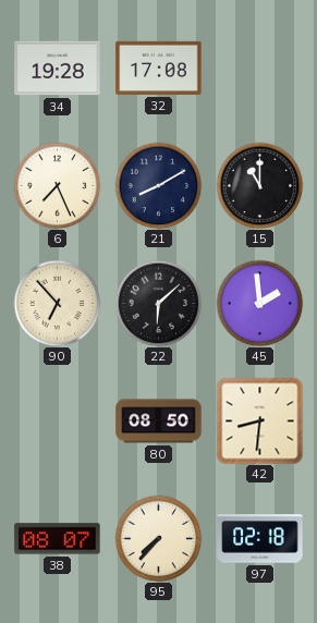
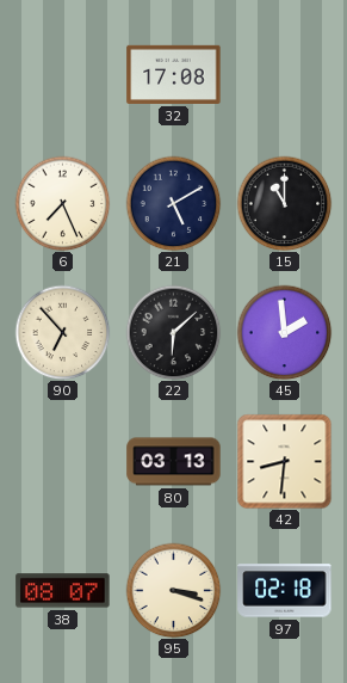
34: 19:28 -> none (58, 69)
21: 8:10 -> 5:10 (173, 203)
80: 08:50 -> 03:13 (174, 462)
95: 7:37 -> 3:18 (173, 590)
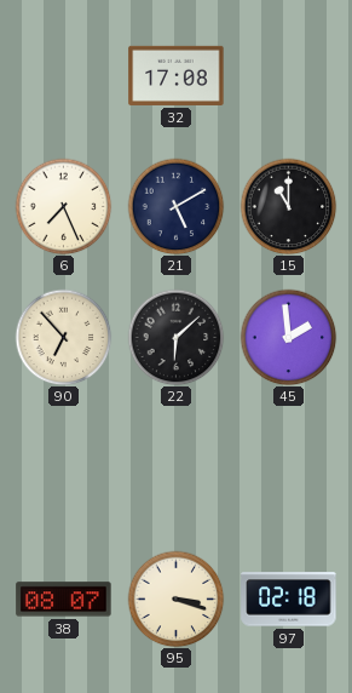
80: 03:13 -> none (174, 462)
42: 8:31 -> none (284, 461)
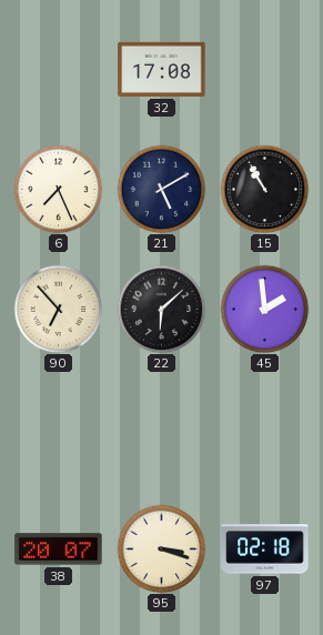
15: 11:00 -> 10:55 (264, 189)
38: 08:07 -> 20:07 (59, 550)
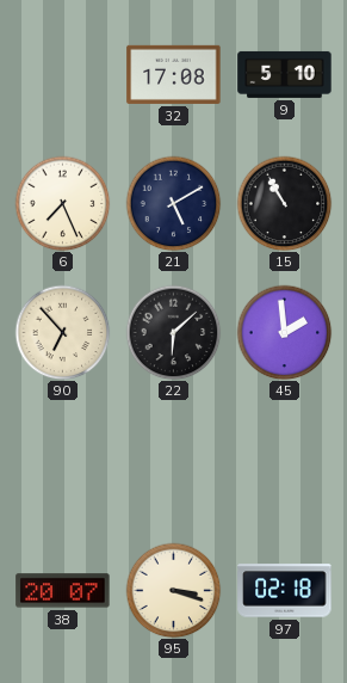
9: none -> 5:10 (285, 74)
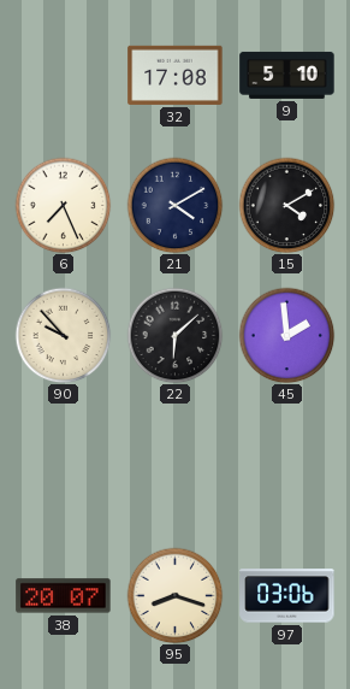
21: 5:10 -> 4:10 (174, 205)
15: 10:55 -> 4:10 (286, 205)
90: 6:53 -> 9:53 (63, 335)
95: 3:18 -> 8:18 (174, 595)
97: 02:18 -> 03:06 (287, 596)
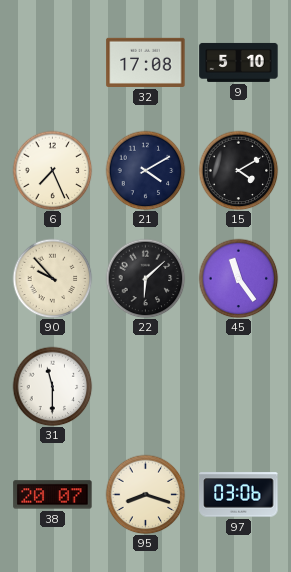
45: 1:59 -> 11:24 (238, 278)
31: none -> 11:30 (52, 386)
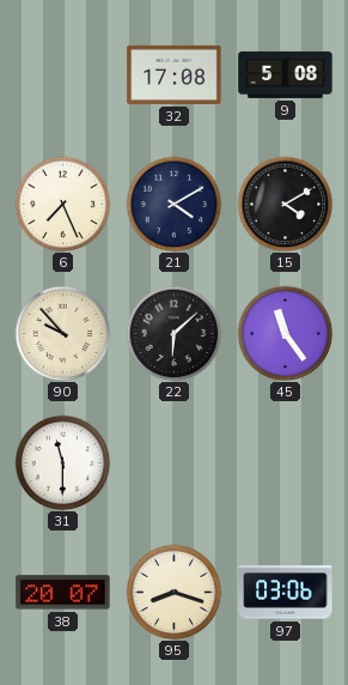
9: 5:10 -> 5:08 (286, 74)
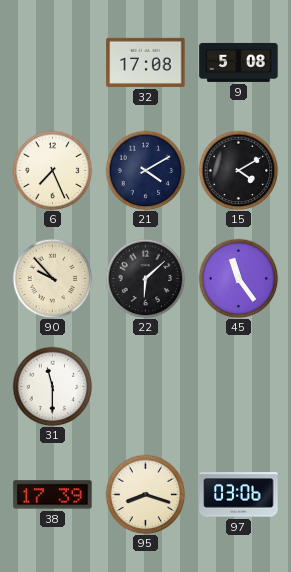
38: 20:07 -> 17:39 (53, 495)
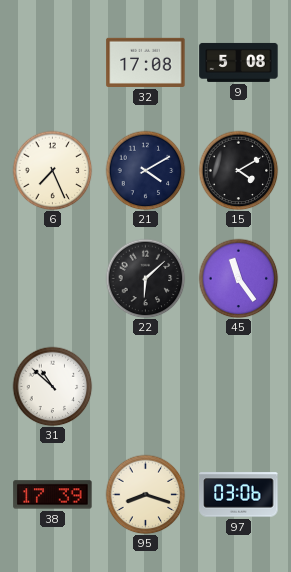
90: 9:53 -> none (52, 278)
31: 11:30 -> 10:52 (52, 386)
